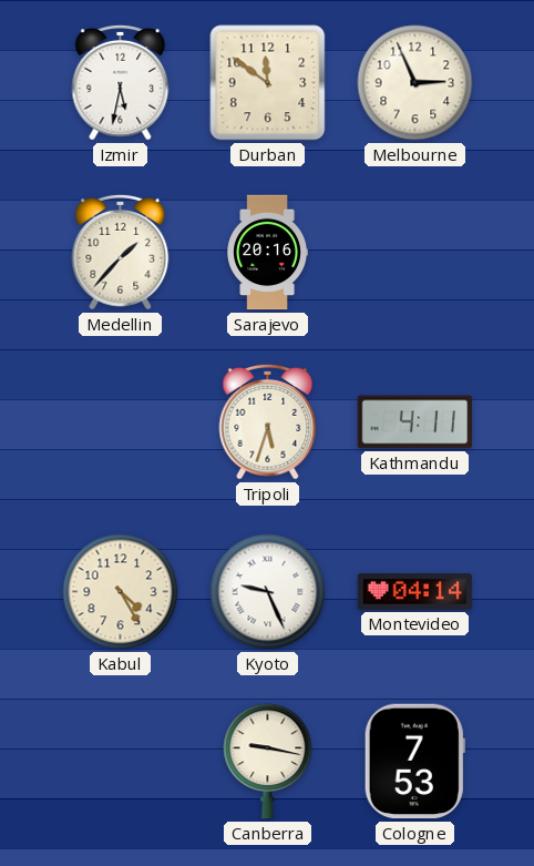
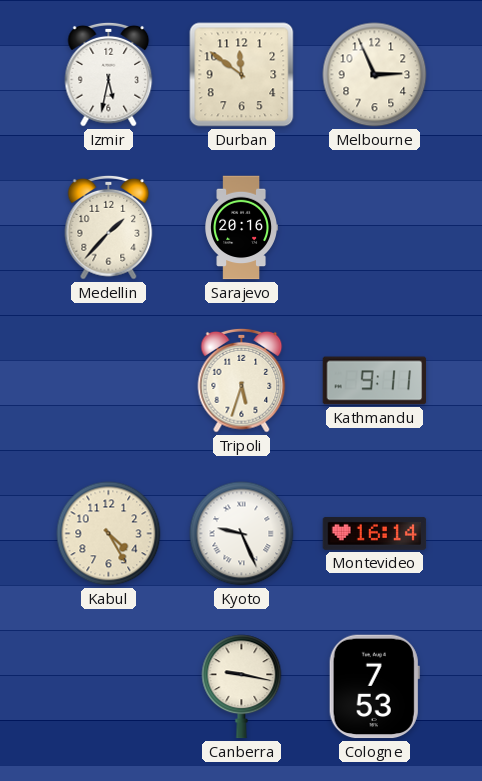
Kathmandu: 4:11 -> 9:11 (375, 381)
Montevideo: 04:14 -> 16:14 (375, 534)
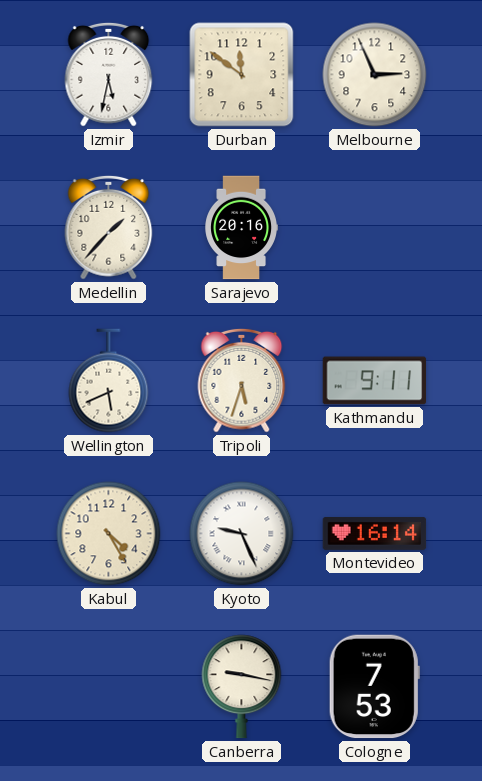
Wellington: none -> 5:41 (109, 381)
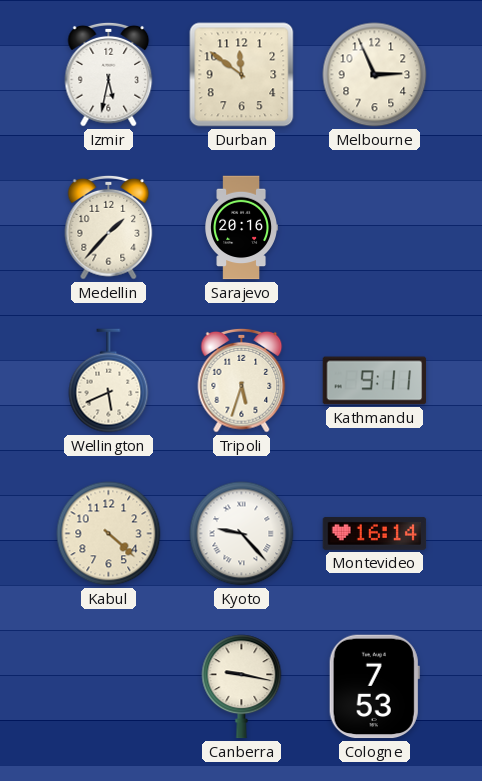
Kabul: 4:25 -> 4:22 (109, 534)
Kyoto: 9:26 -> 9:23 (242, 534)
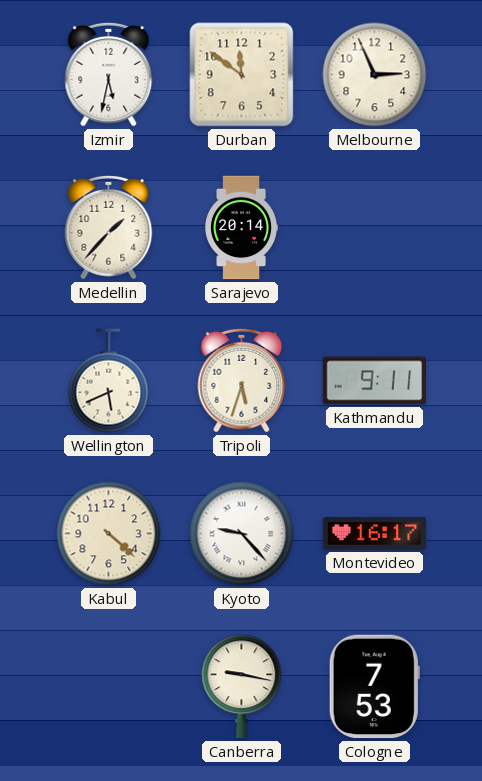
Sarajevo: 20:16 -> 20:14 (241, 228)
Montevideo: 16:14 -> 16:17 (375, 534)
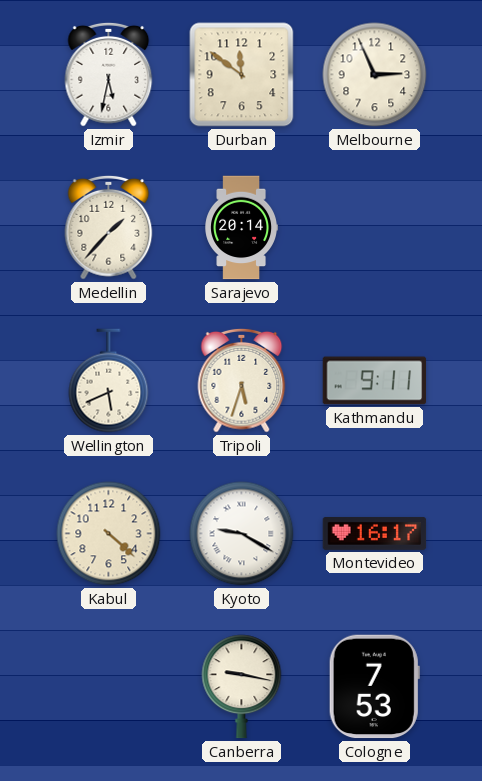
Kyoto: 9:23 -> 9:20 (242, 534)
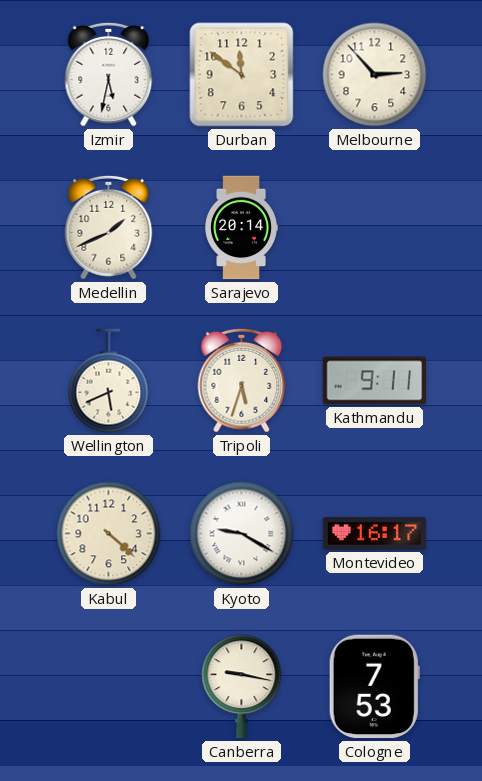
Melbourne: 2:56 -> 2:53 (375, 75)
Medellin: 1:37 -> 1:41 (109, 227)
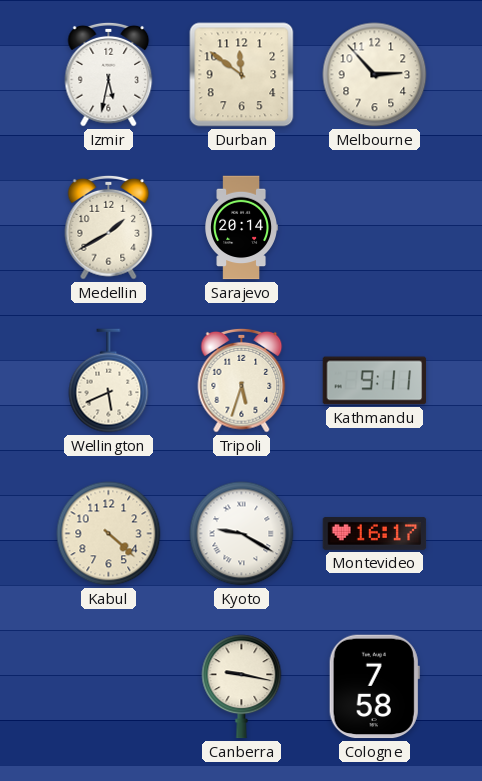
Medellin: 1:41 -> 1:40 (109, 227)
Cologne: 7:53 -> 7:58 (374, 687)
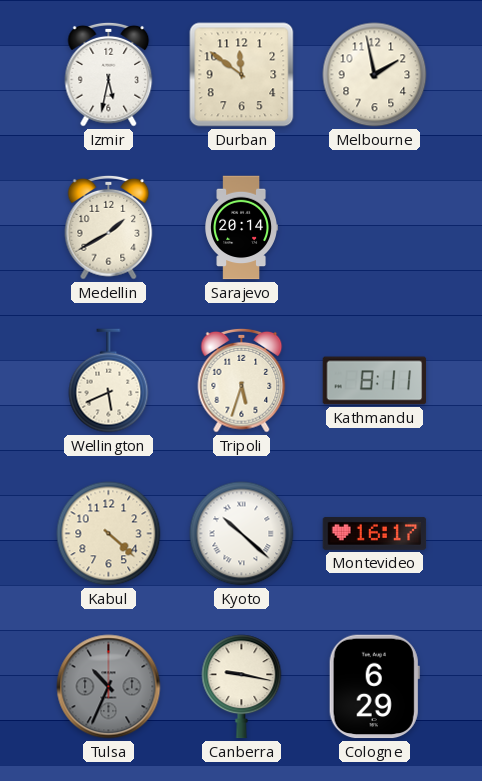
Melbourne: 2:53 -> 1:58 (375, 75)
Kathmandu: 9:11 -> 8:11 (375, 381)
Kyoto: 9:20 -> 10:22 (242, 534)
Tulsa: none -> 10:34 (109, 687)
Cologne: 7:58 -> 6:29 (374, 687)
